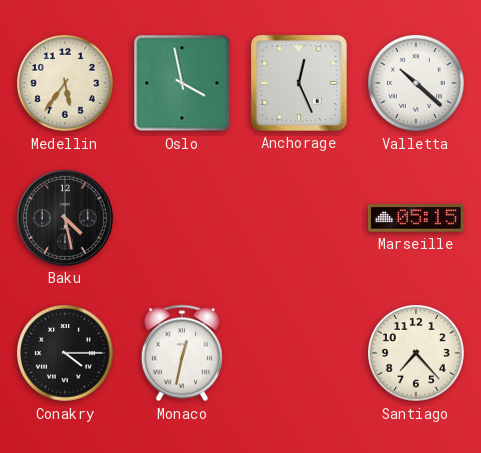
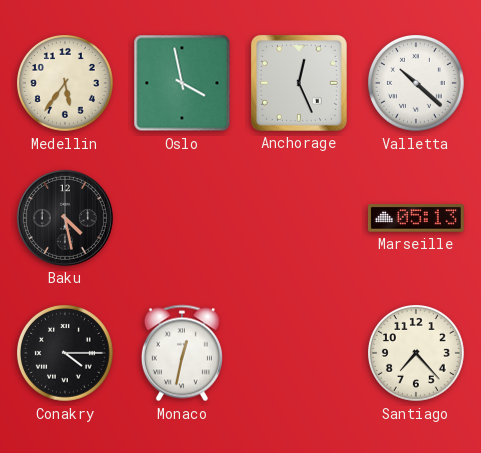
Marseille: 05:15 -> 05:13 (416, 218)
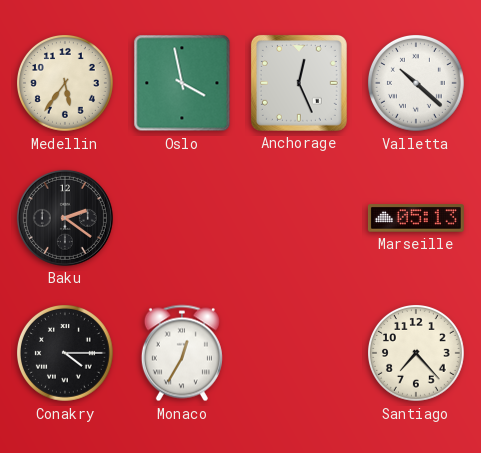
Baku: 4:28 -> 2:21 (65, 218)
Monaco: 12:32 -> 12:35 (182, 353)
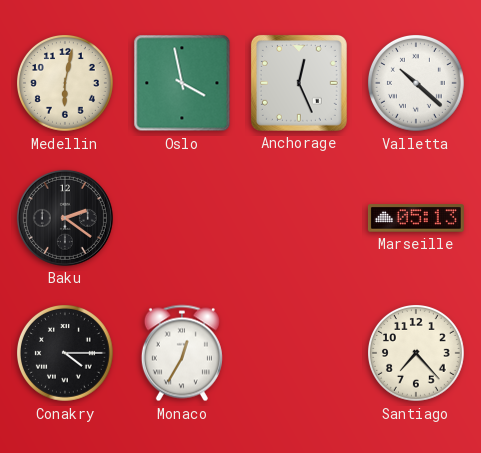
Medellin: 5:36 -> 6:02 (66, 84)
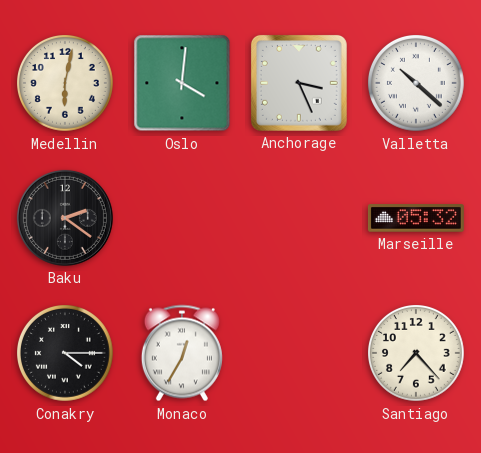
Oslo: 3:58 -> 4:01 (182, 83)
Anchorage: 12:26 -> 3:26 (299, 83)
Marseille: 05:13 -> 05:32 (416, 218)
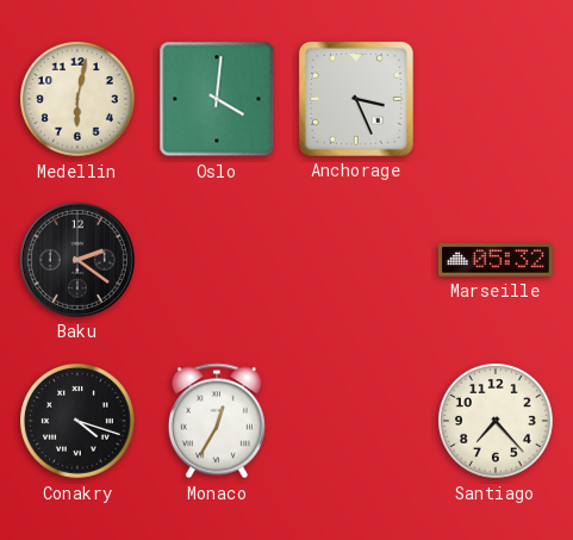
Valletta: 10:22 -> none (417, 84)
Conakry: 4:15 -> 4:18 (79, 422)
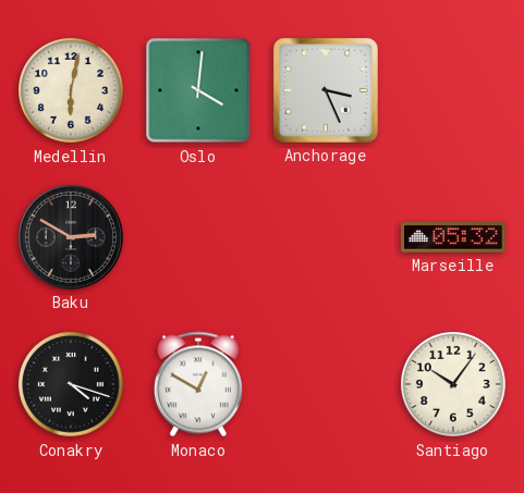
Baku: 2:21 -> 2:50 (71, 237)
Monaco: 12:35 -> 12:50 (198, 384)
Santiago: 7:23 -> 10:06 (454, 385)
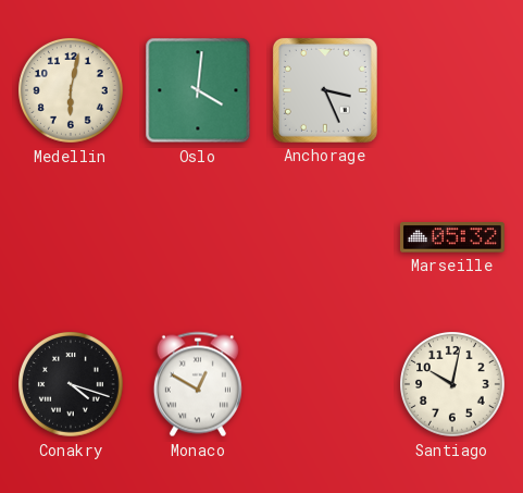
Baku: 2:50 -> none (71, 237)
Santiago: 10:06 -> 10:02 (453, 385)
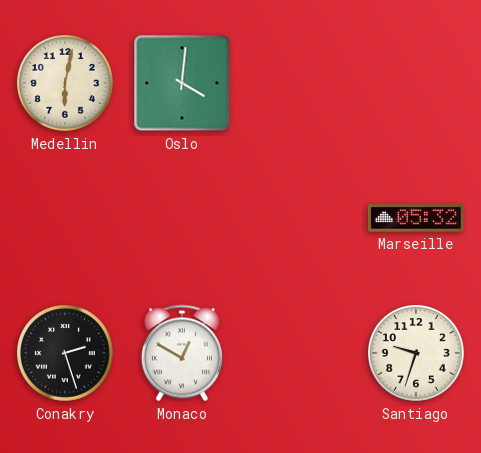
Anchorage: 3:26 -> none (325, 90)
Conakry: 4:18 -> 2:27 (66, 354)
Santiago: 10:02 -> 9:33 (417, 354)
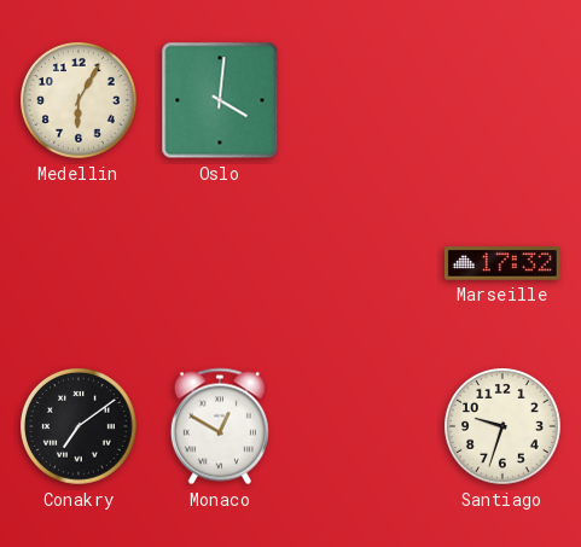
Medellin: 6:02 -> 6:05 (80, 101)
Marseille: 05:32 -> 17:32 (502, 263)
Conakry: 2:27 -> 7:09 (80, 427)
